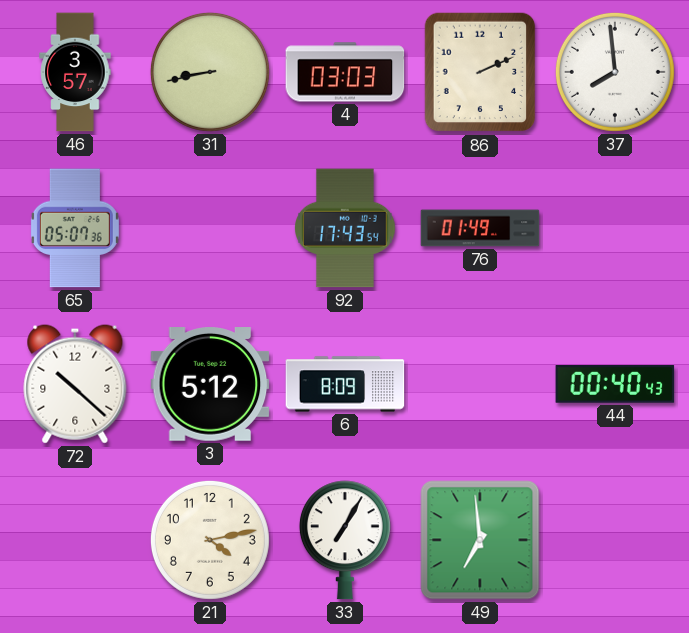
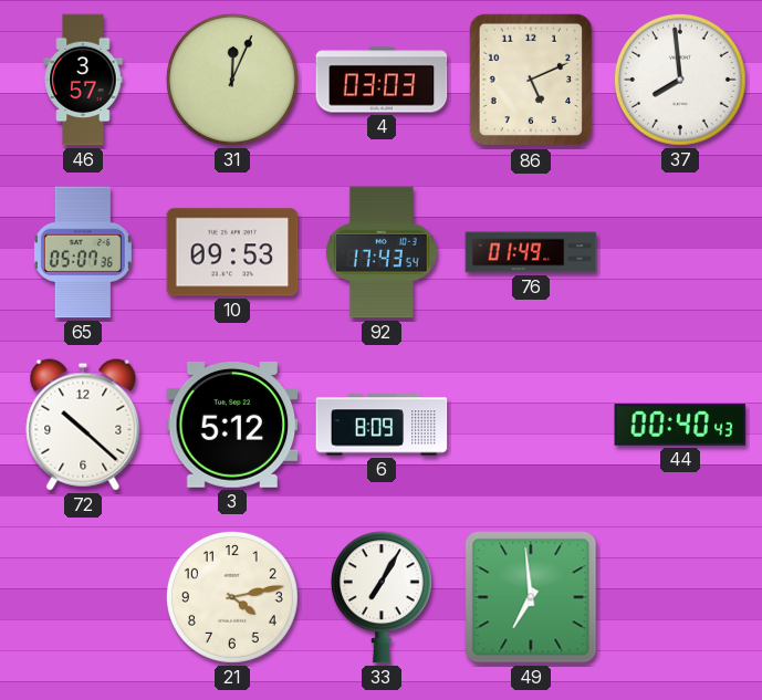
31: 8:43 -> 12:04 (232, 80)
86: 2:11 -> 5:11 (531, 80)
10: none -> 09:53 (232, 252)
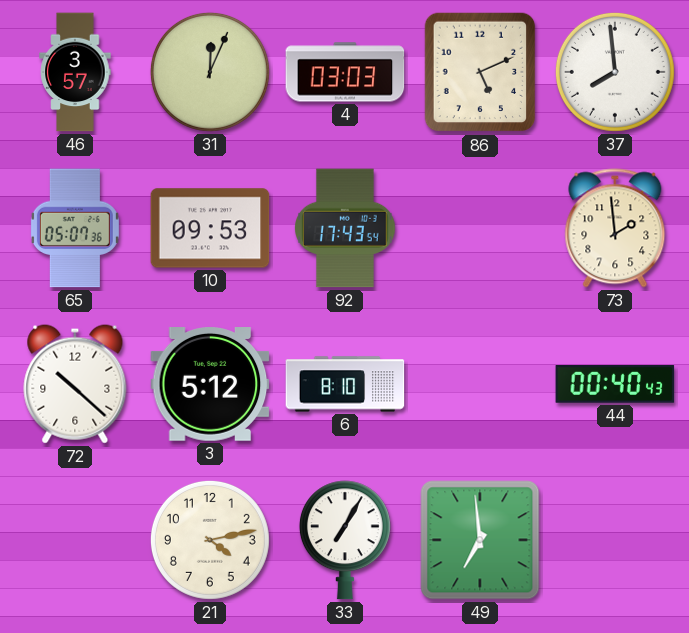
76: 01:49 -> none (531, 252)
73: none -> 1:59 (615, 228)
6: 8:09 -> 8:10 (345, 384)
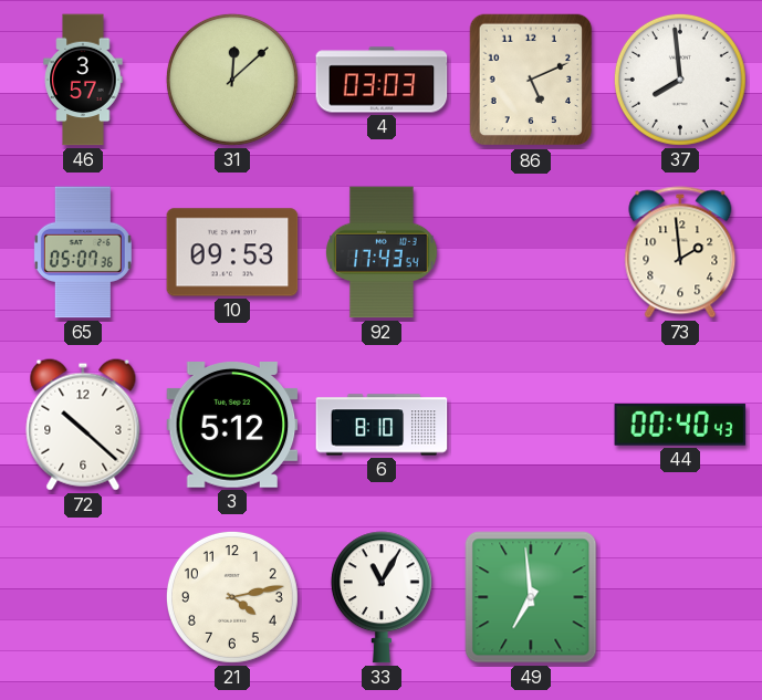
31: 12:04 -> 12:08 (232, 80)
33: 7:05 -> 11:05 (382, 597)
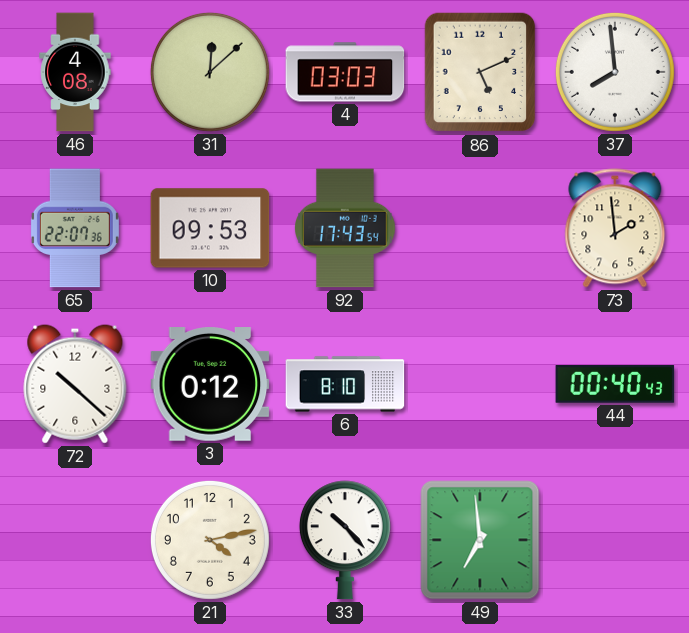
46: 3:57 -> 4:08 (75, 72)
65: 05:07 -> 22:07 (75, 228)
3: 5:12 -> 0:12 (210, 385)
33: 11:05 -> 10:23 (345, 540)
